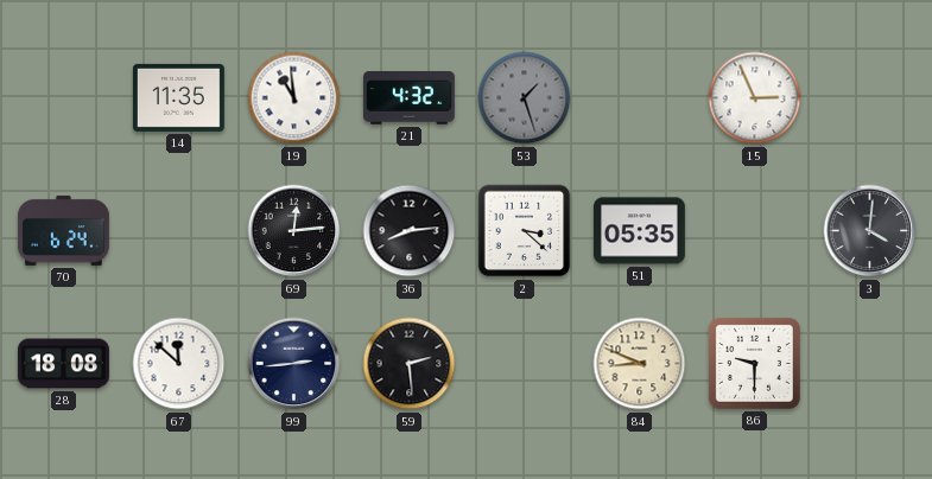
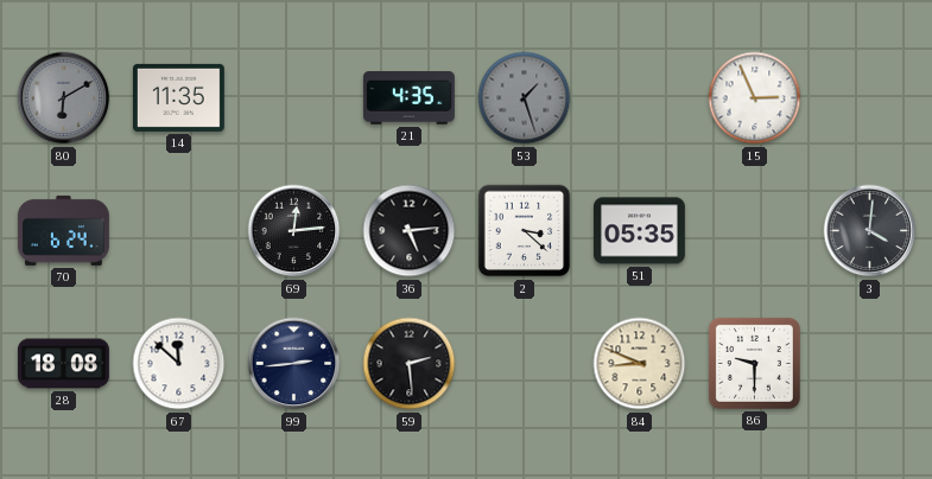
80: none -> 6:10 (64, 98)
19: 10:59 -> none (294, 98)
21: 4:32 -> 4:35 (408, 98)
36: 8:14 -> 5:14 (410, 231)
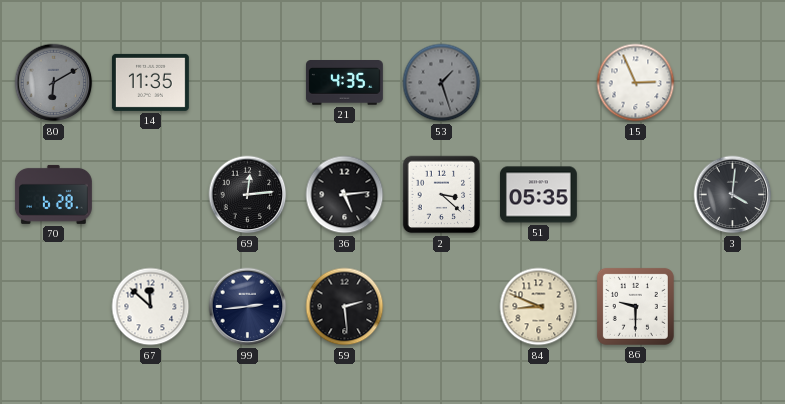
70: 6:24 -> 6:28 (53, 194)
28: 18:08 -> none (63, 364)
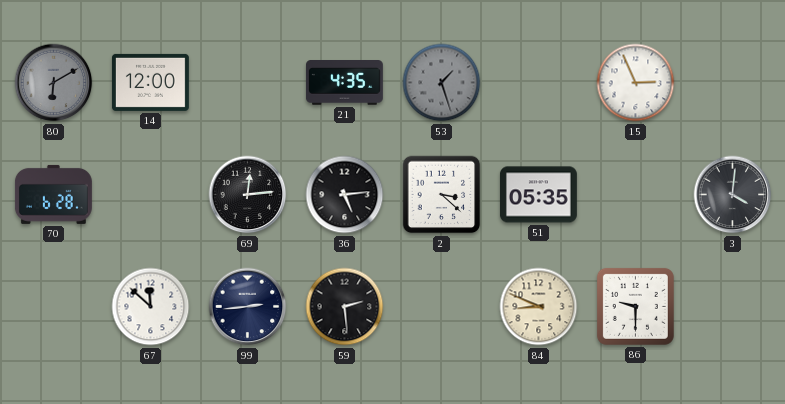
14: 11:35 -> 12:00 (150, 82)
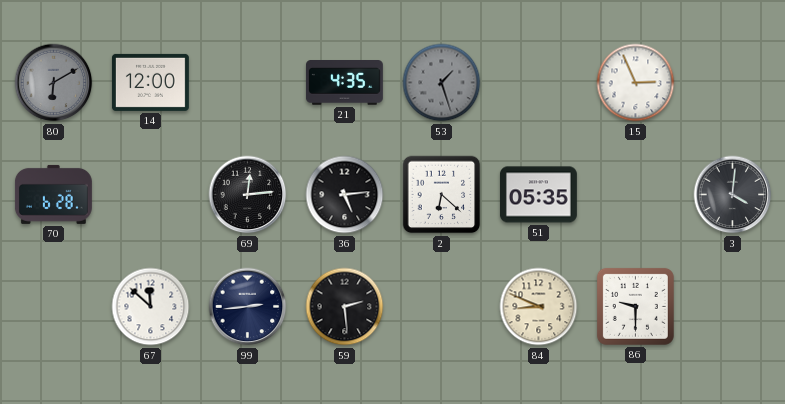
2: 3:22 -> 6:22 (442, 195)
